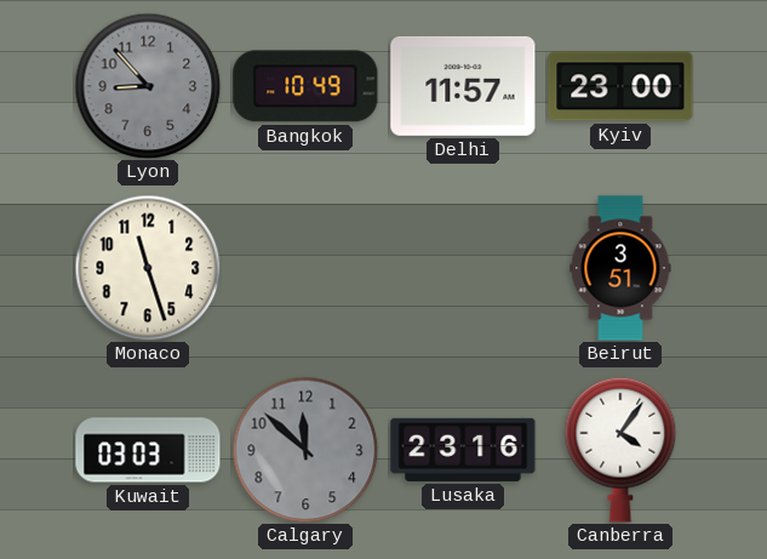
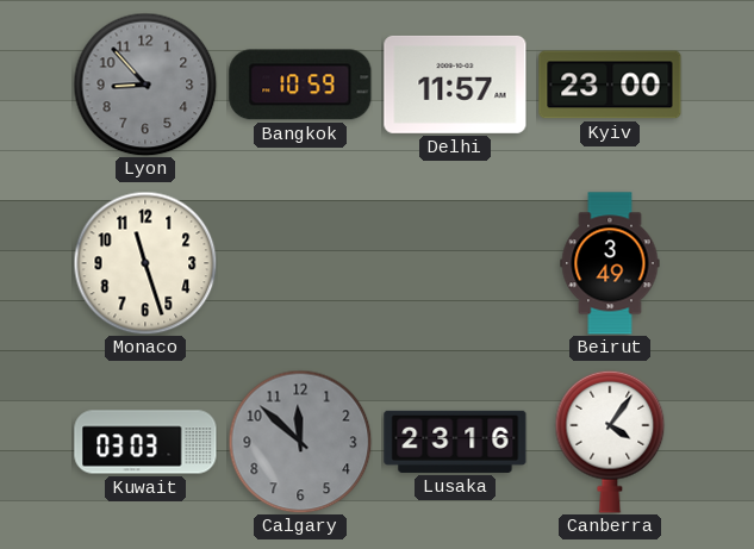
Bangkok: 10:49 -> 10:59 (300, 85)
Beirut: 3:51 -> 3:49 (610, 263)
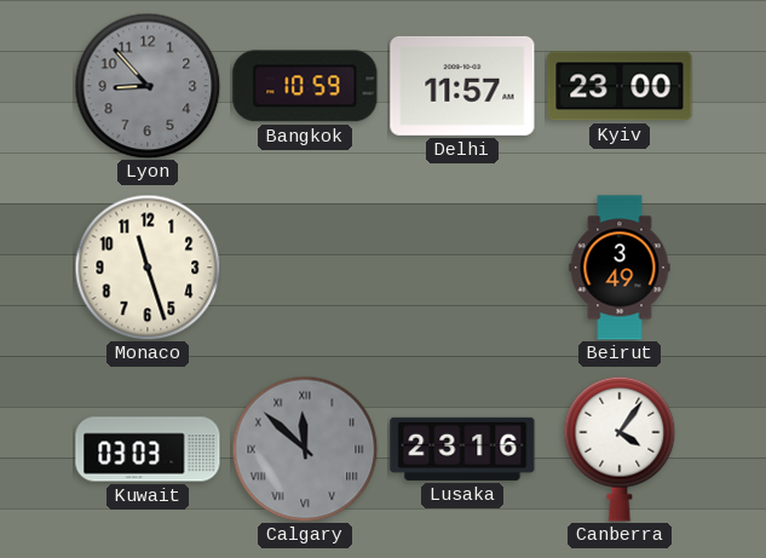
Calgary numerals: Arabic -> Roman (305, 449)
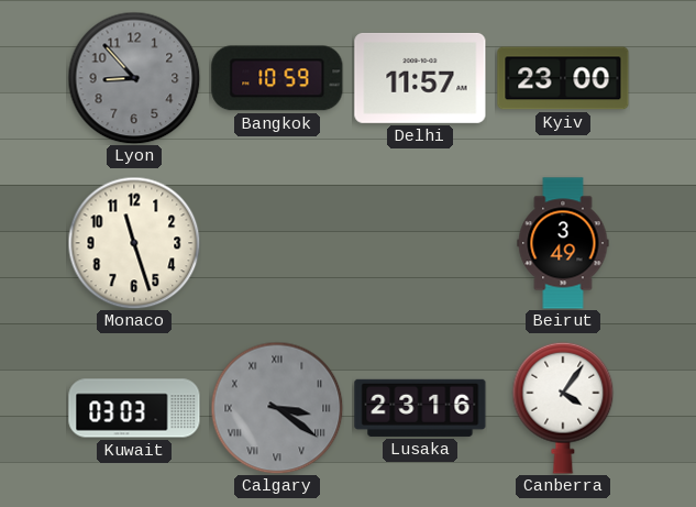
Calgary: 11:52 -> 3:21 (277, 408)
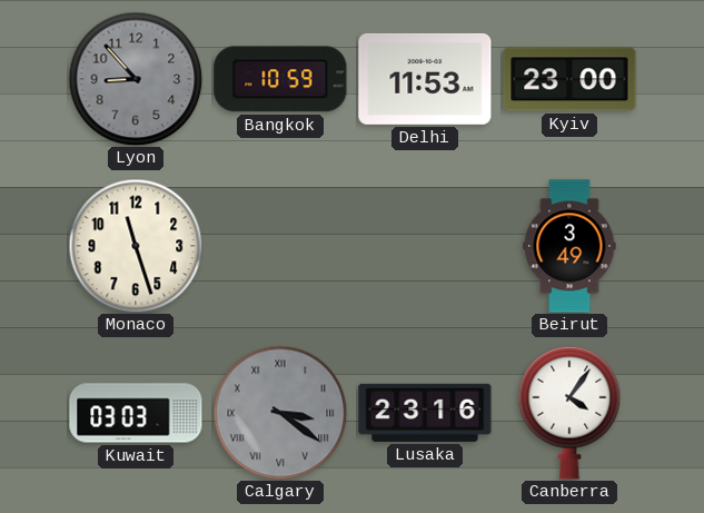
Delhi: 11:57 -> 11:53 (425, 79)
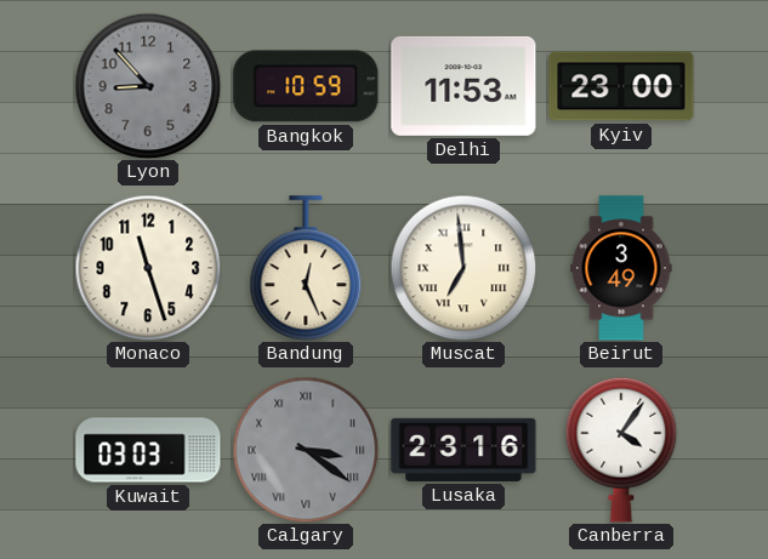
Bandung: none -> 12:26 (306, 268)
Muscat: none -> 6:59 (463, 268)
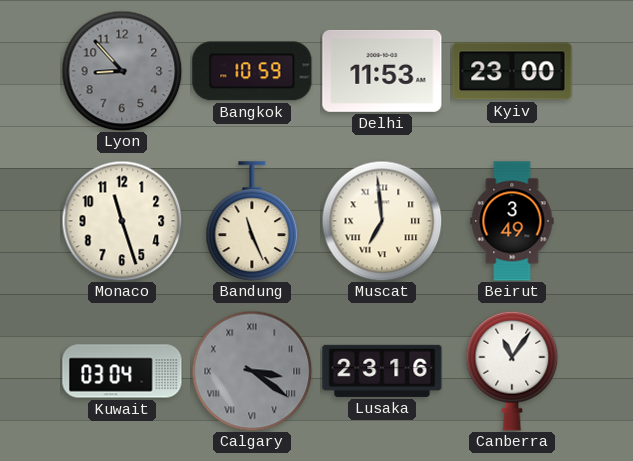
Bandung: 12:26 -> 11:26 (252, 221)
Kuwait: 03:03 -> 03:04 (122, 371)
Canberra: 4:06 -> 11:06 (512, 371)
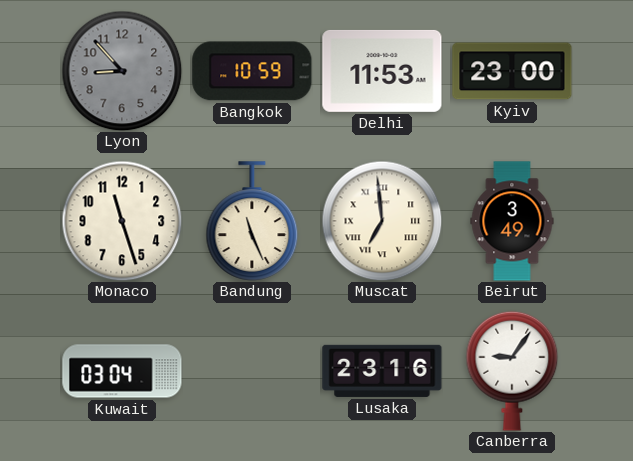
Calgary: 3:21 -> none (252, 371)
Canberra: 11:06 -> 9:06 (512, 371)
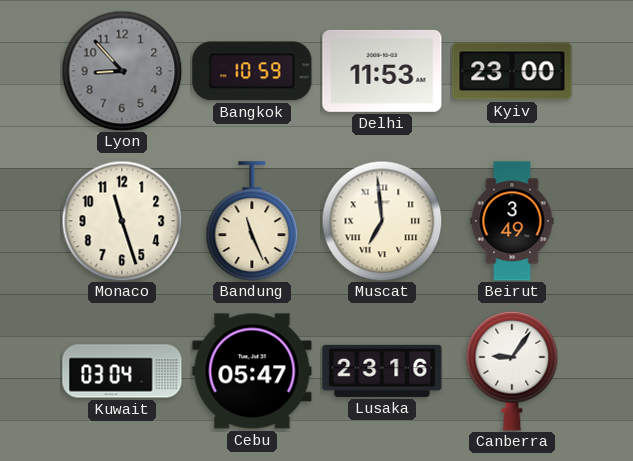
Cebu: none -> 05:47 (252, 371)
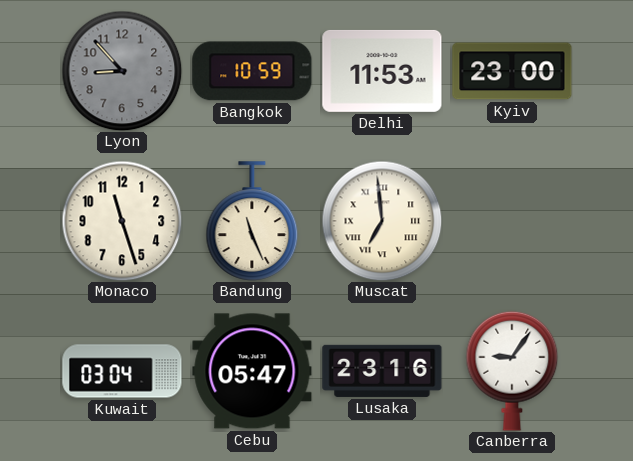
Beirut: 3:49 -> none (512, 221)
